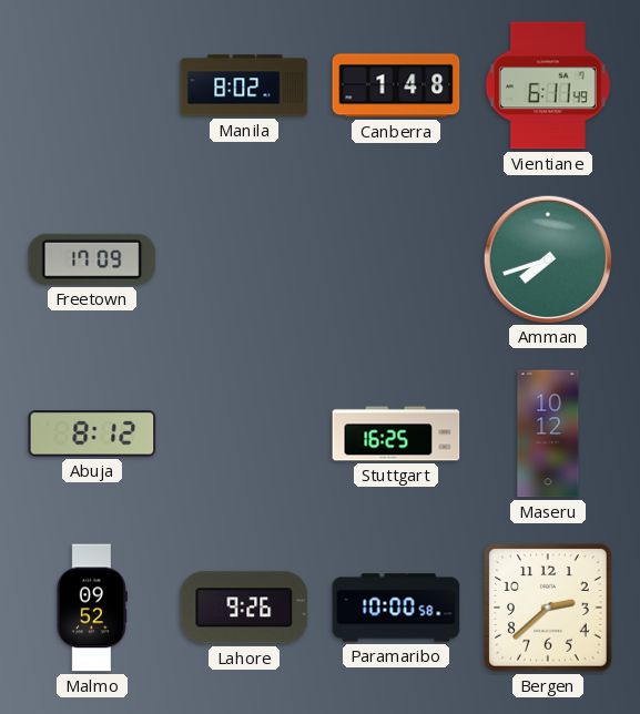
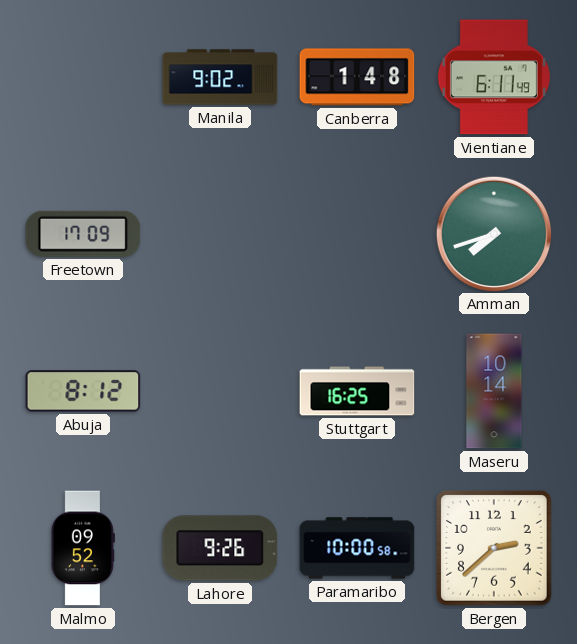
Manila: 8:02 -> 9:02 (220, 77)
Maseru: 10:12 -> 10:14 (494, 391)
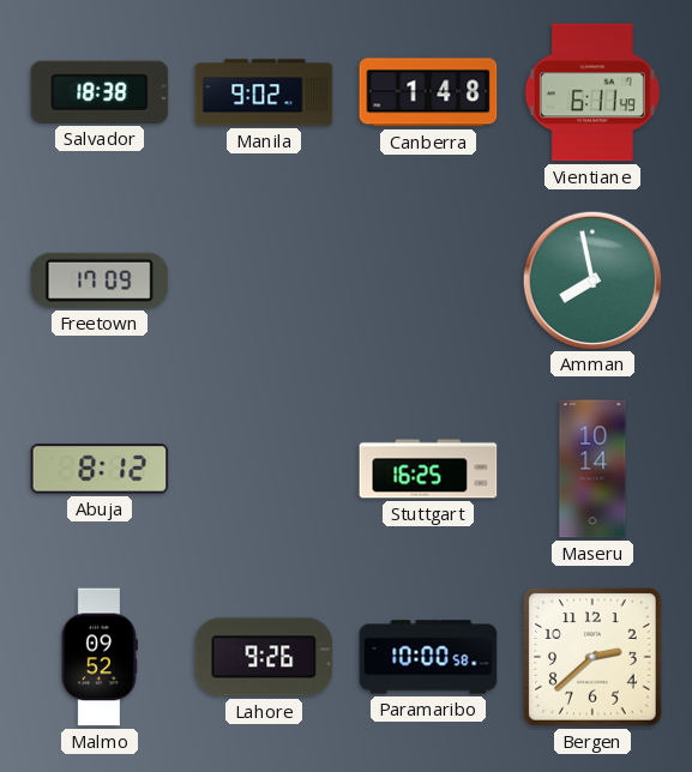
Salvador: none -> 18:38 (100, 92)
Amman: 7:42 -> 7:58 (591, 279)
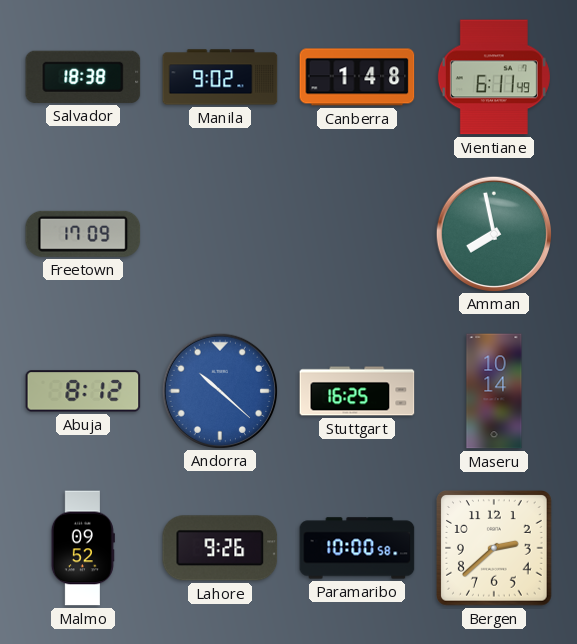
Andorra: none -> 10:22 (219, 390)
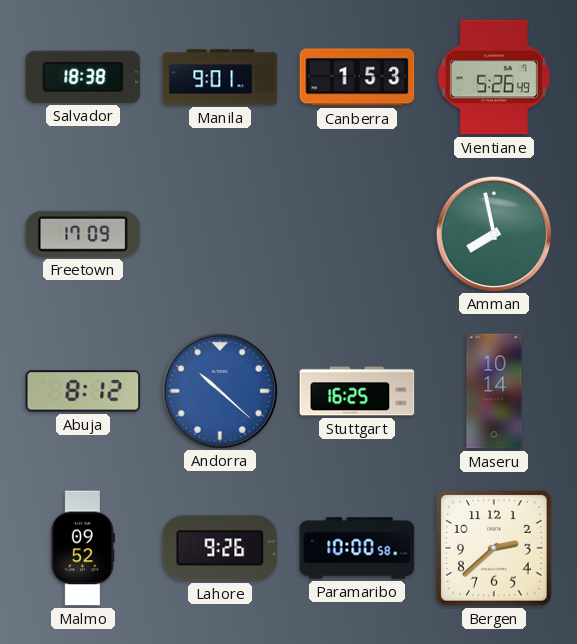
Manila: 9:02 -> 9:01 (220, 77)
Canberra: 1:48 -> 1:53 (357, 77)
Vientiane: 6:11 -> 5:26 (494, 77)
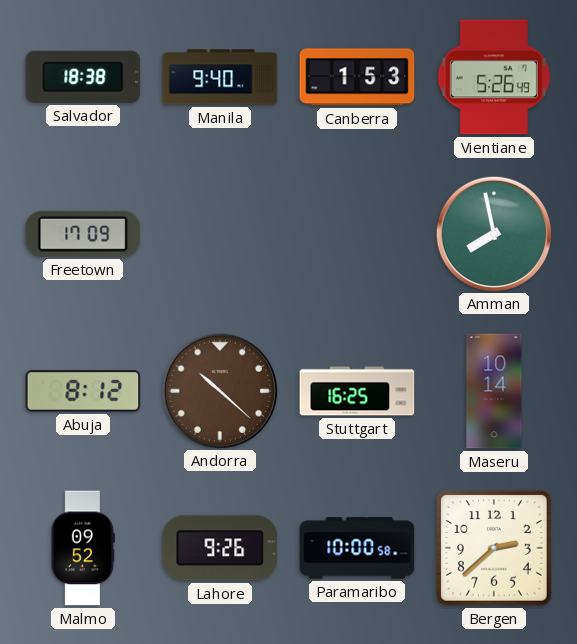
Manila: 9:01 -> 9:40 (220, 77)
Andorra dial: blue -> brown (219, 390)
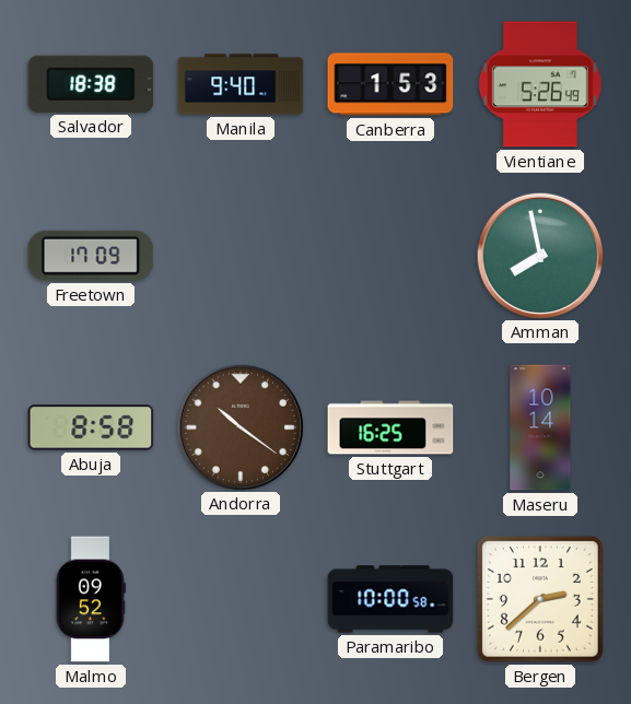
Abuja: 8:12 -> 8:58 (91, 427)
Andorra: 10:22 -> 10:21 (239, 426)
Lahore: 9:26 -> none (220, 548)
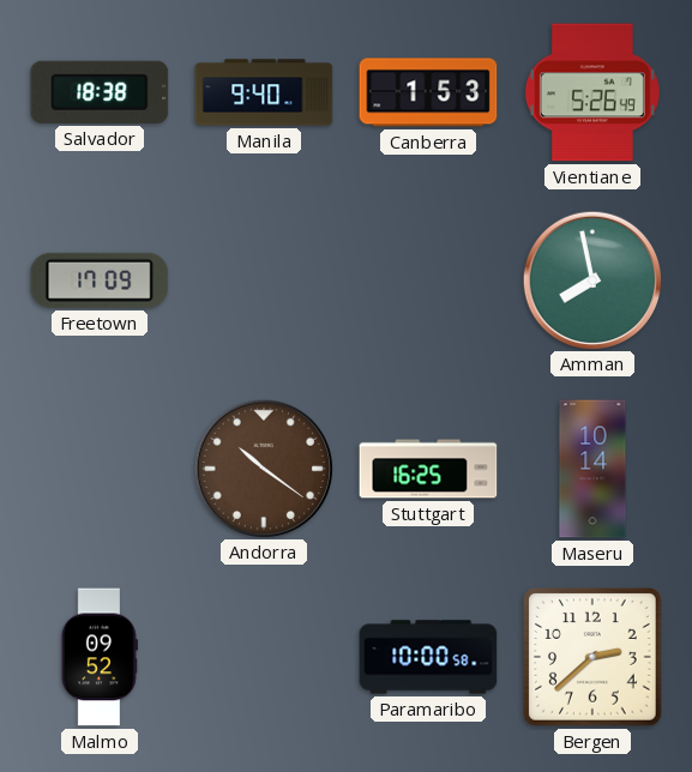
Abuja: 8:58 -> none (91, 427)
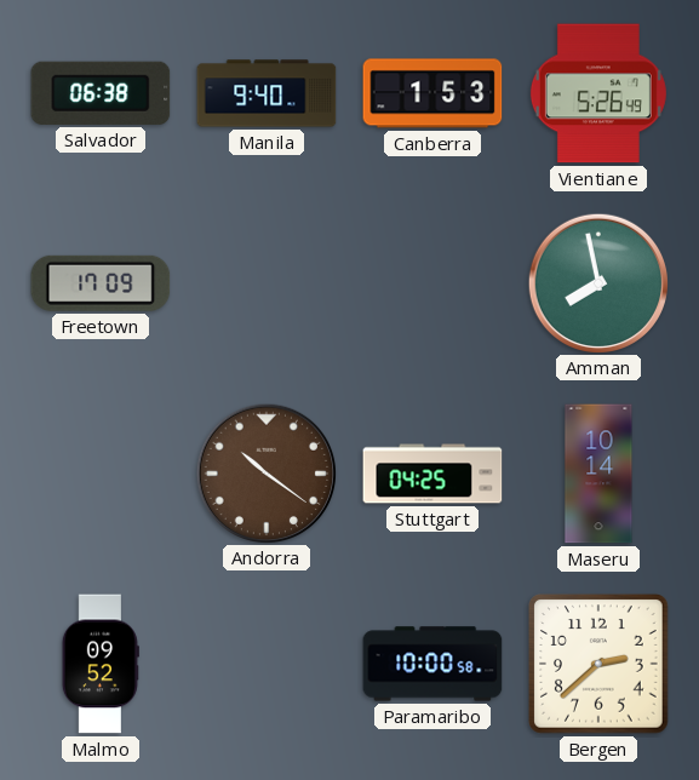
Salvador: 18:38 -> 06:38 (101, 93)
Stuttgart: 16:25 -> 04:25 (432, 474)
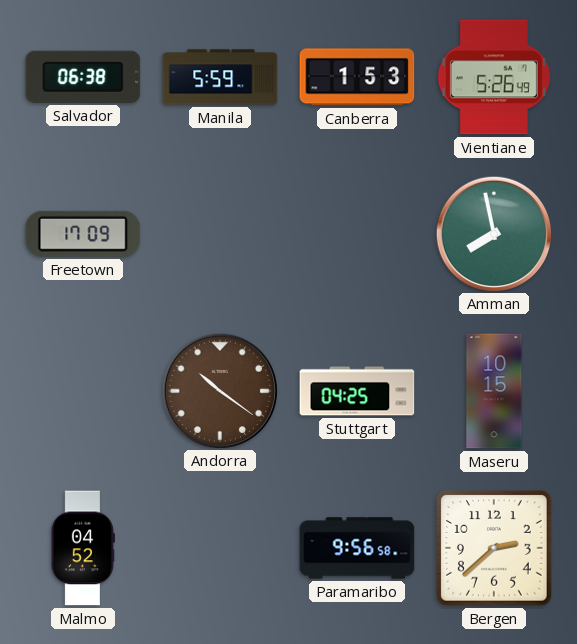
Manila: 9:40 -> 5:59 (220, 77)
Maseru: 10:14 -> 10:15 (494, 391)
Malmo: 09:52 -> 04:52 (83, 548)
Paramaribo: 10:00 -> 9:56 (357, 548)
